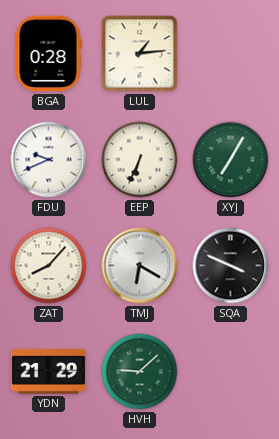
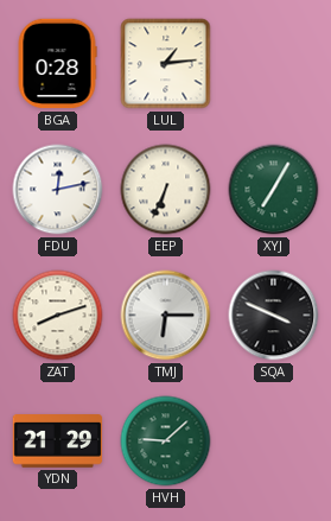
FDU: 9:41 -> 12:13 (58, 190)
ZAT: 8:07 -> 8:12 (58, 316)
TMJ: 6:20 -> 6:15 (166, 316)
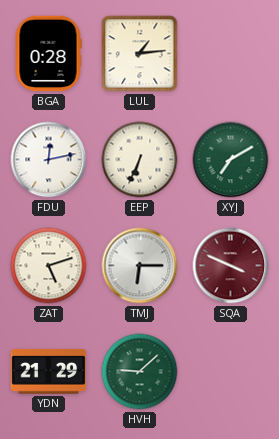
XYJ: 7:05 -> 7:10 (231, 160)
ZAT: 8:12 -> 5:12 (49, 266)
SQA dial: black -> burgundy (231, 266)
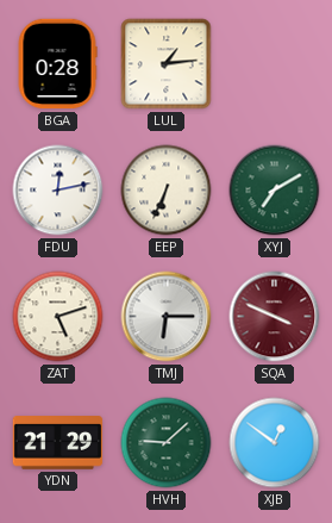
XJB: none -> 12:51 (275, 443)
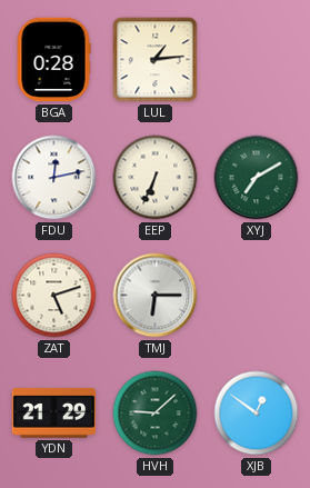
SQA: 3:49 -> none (275, 317)
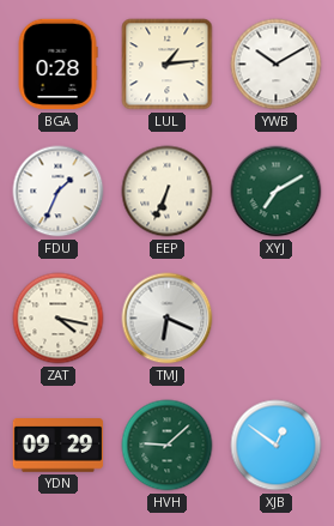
YWB: none -> 10:10 (277, 65)
FDU: 12:13 -> 1:34 (59, 192)
ZAT: 5:12 -> 4:17 (59, 319)
TMJ: 6:15 -> 6:19 (168, 319)
YDN: 21:29 -> 09:29 (59, 446)
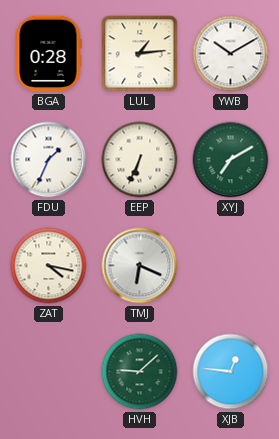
YDN: 09:29 -> none (59, 446)
XJB: 12:51 -> 12:46 (231, 372)
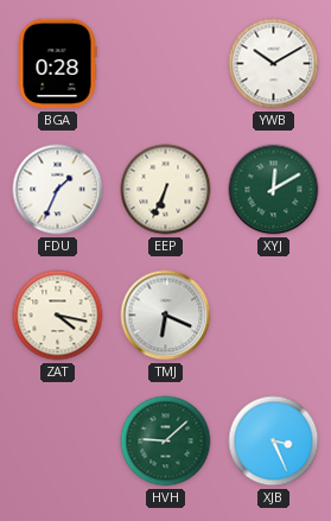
LUL: 1:14 -> none (140, 54)
XYJ: 7:10 -> 12:10 (274, 190)
XJB: 12:46 -> 3:26 (274, 441)
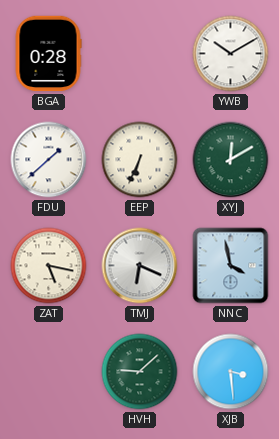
FDU: 1:34 -> 1:38 (49, 160)
ZAT: 4:17 -> 5:17 (49, 266)
NNC: none -> 3:58 (231, 266)
XJB: 3:26 -> 3:29 (231, 372)
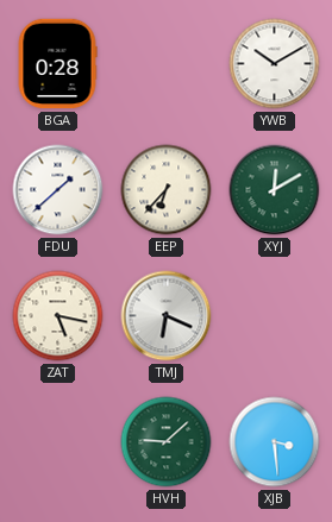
EEP: 6:34 -> 6:37 (167, 190)
NNC: 3:58 -> none (231, 266)
